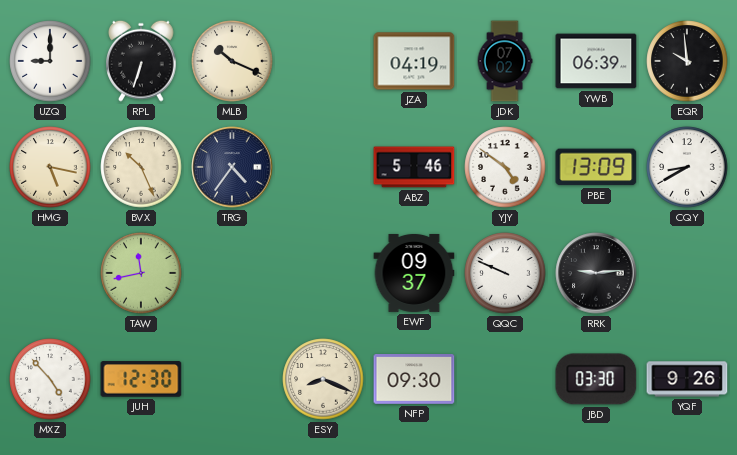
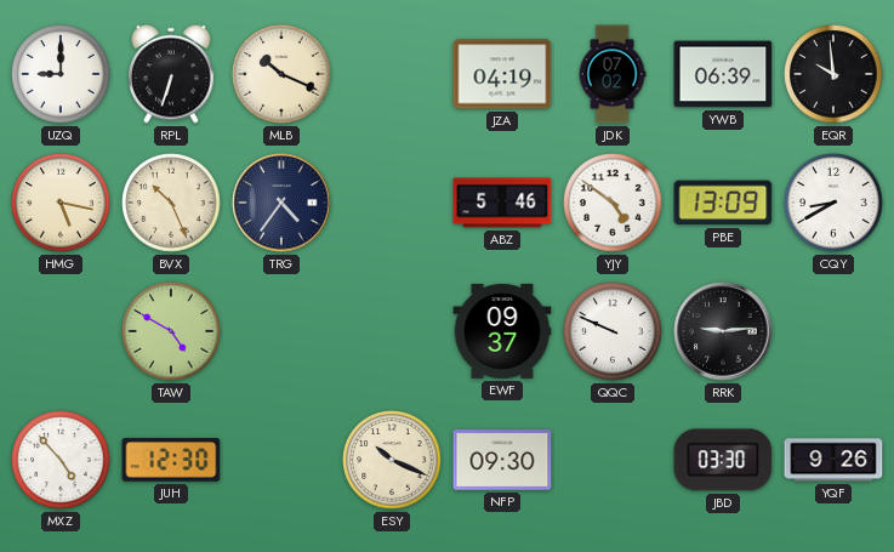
TAW: 11:43 -> 4:50 (171, 331)
ESY: 8:19 -> 10:19 (392, 460)
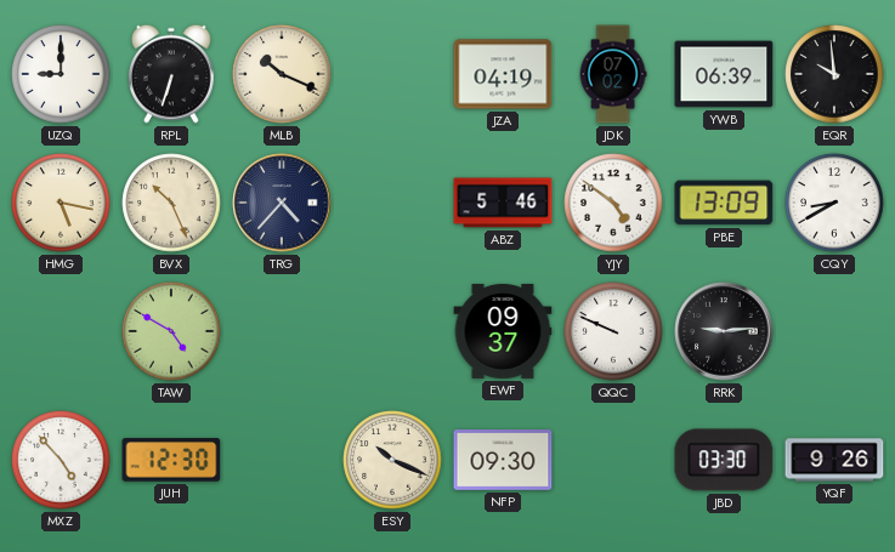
TRG: 4:36 -> 4:37 (282, 203)
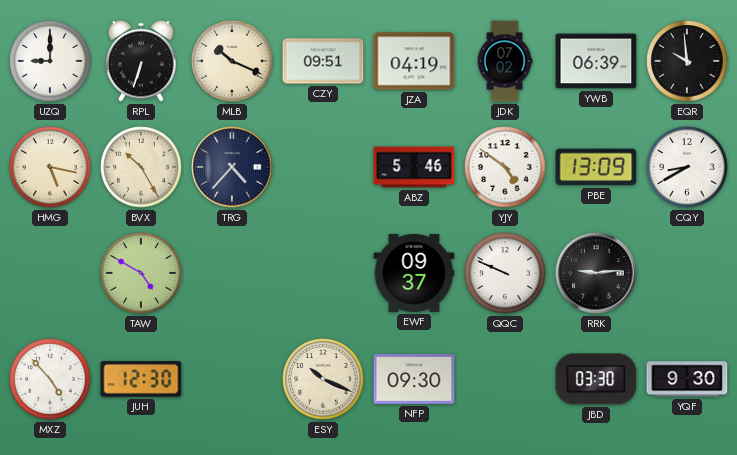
CZY: none -> 09:51 (323, 61)
BVX: 10:26 -> 10:25 (141, 167)
YQF: 9:26 -> 9:30 (687, 379)
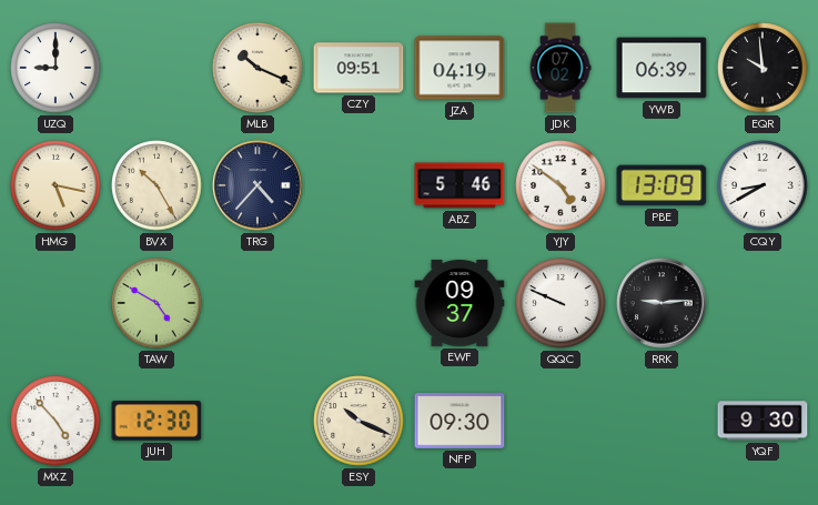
RPL: 6:33 -> none (141, 61)
JBD: 03:30 -> none (596, 379)
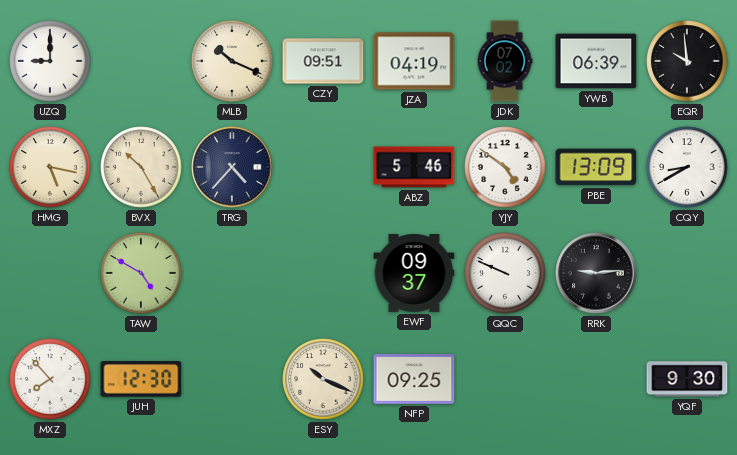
MXZ: 4:53 -> 7:53 (50, 379)
NFP: 09:30 -> 09:25 (414, 380)
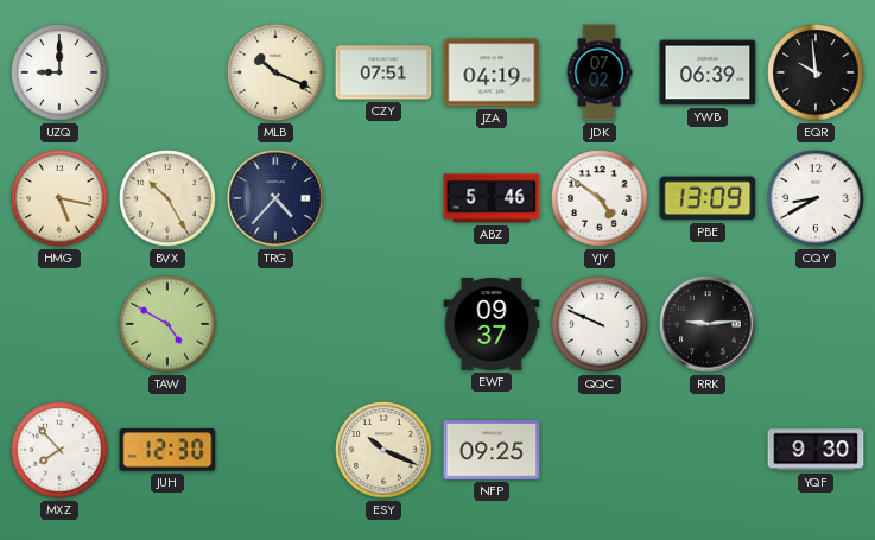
CZY: 09:51 -> 07:51 (383, 72)
